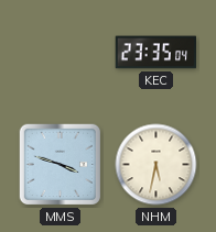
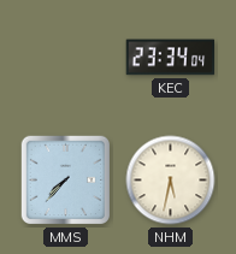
KEC: 23:35 -> 23:34 (171, 58)
MMS: 3:48 -> 7:37 (66, 181)
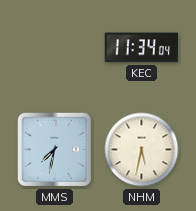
KEC: 23:34 -> 11:34 (142, 48)
MMS: 7:37 -> 7:32 (55, 150)
